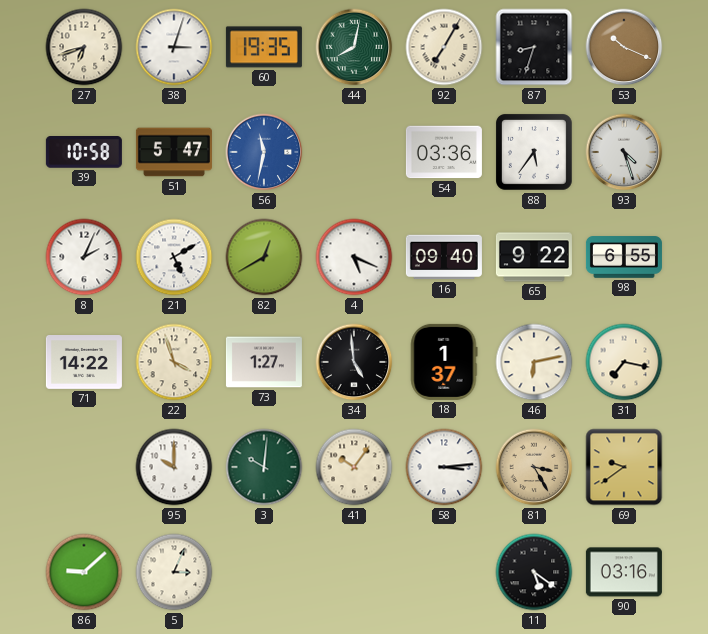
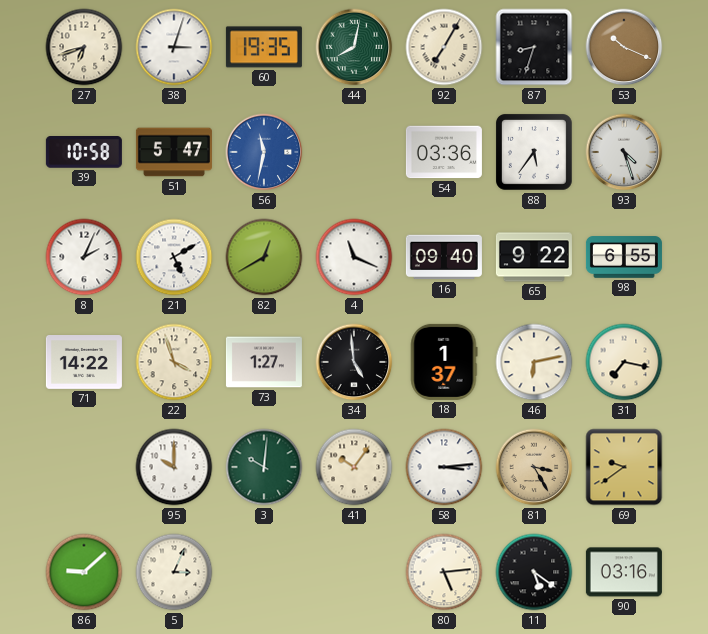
4: 5:19 -> 11:19 (354, 257)
80: none -> 5:14 (444, 572)
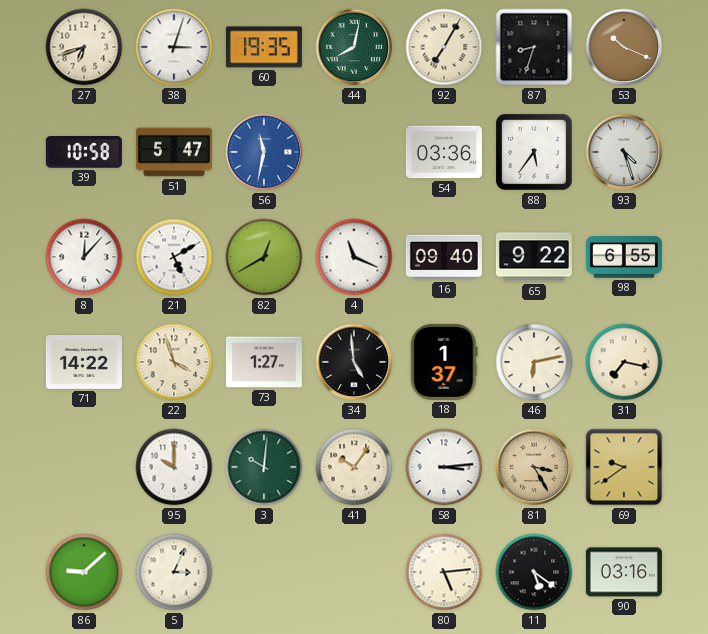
8: 2:04 -> 12:07 (84, 257)
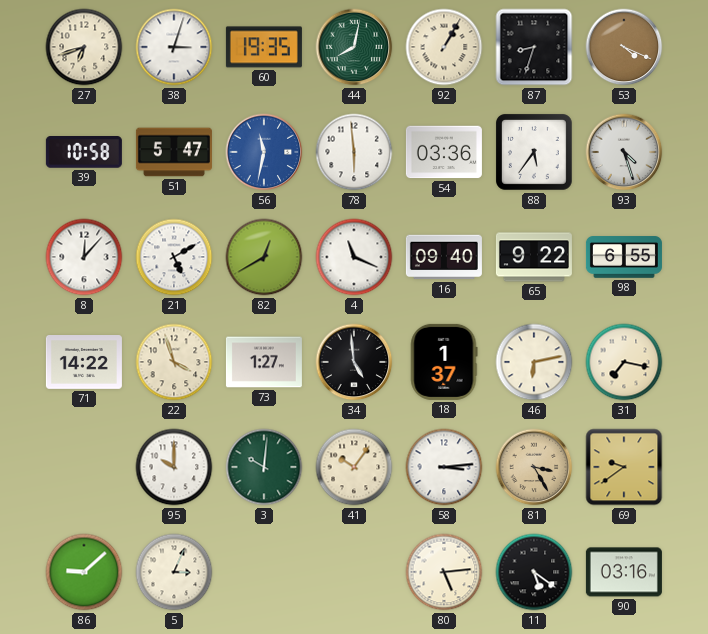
92: 7:05 -> 1:05 (444, 47)
53: 10:19 -> 4:19 (624, 47)
78: none -> 5:59 (354, 152)
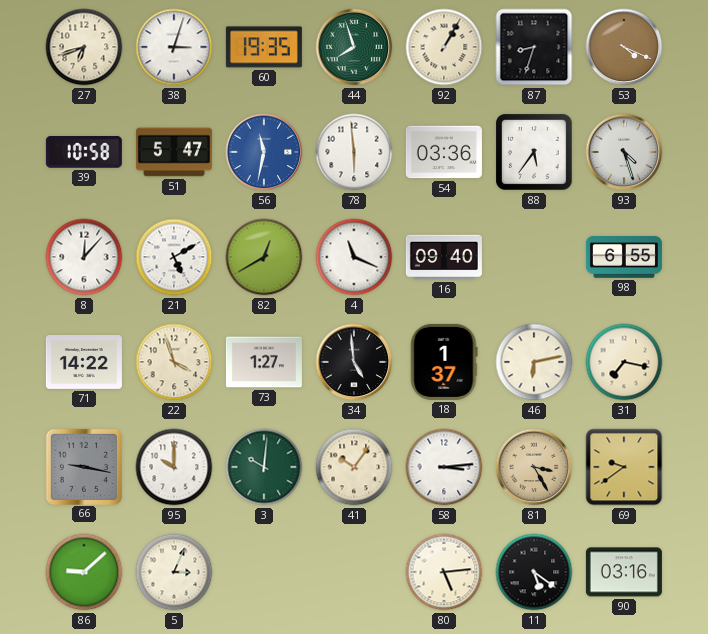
44: 8:02 -> 7:57 (354, 47)
65: 9:22 -> none (534, 257)
66: none -> 9:17 (83, 466)
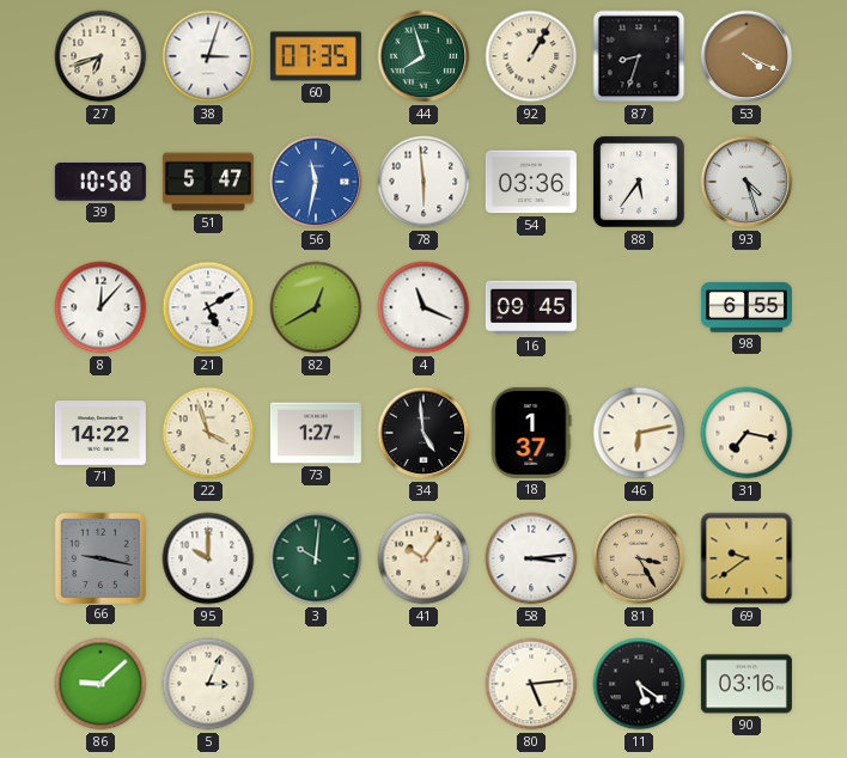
60: 19:35 -> 07:35 (316, 56)
16: 09:40 -> 09:45 (531, 307)
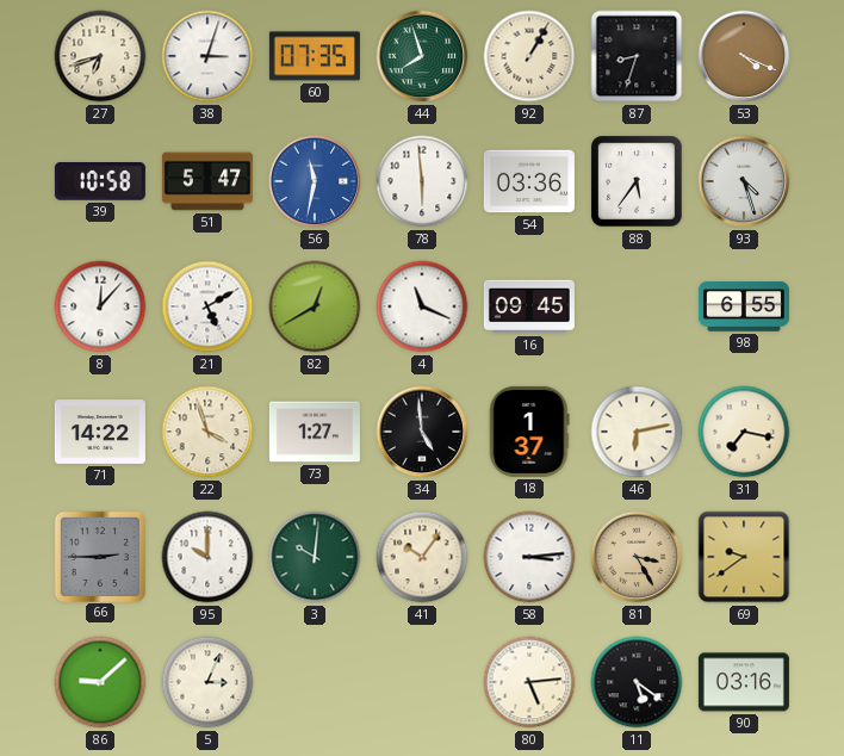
66: 9:17 -> 2:45 (99, 556)
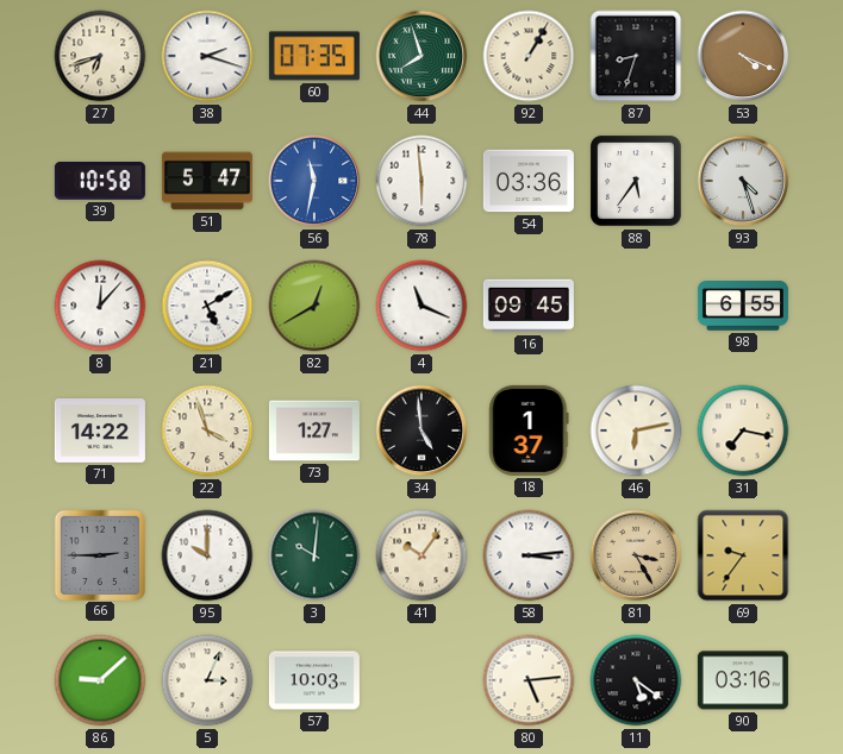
38: 3:03 -> 2:18 (207, 56)
69: 9:39 -> 9:36 (743, 555)
57: none -> 10:03 (314, 680)
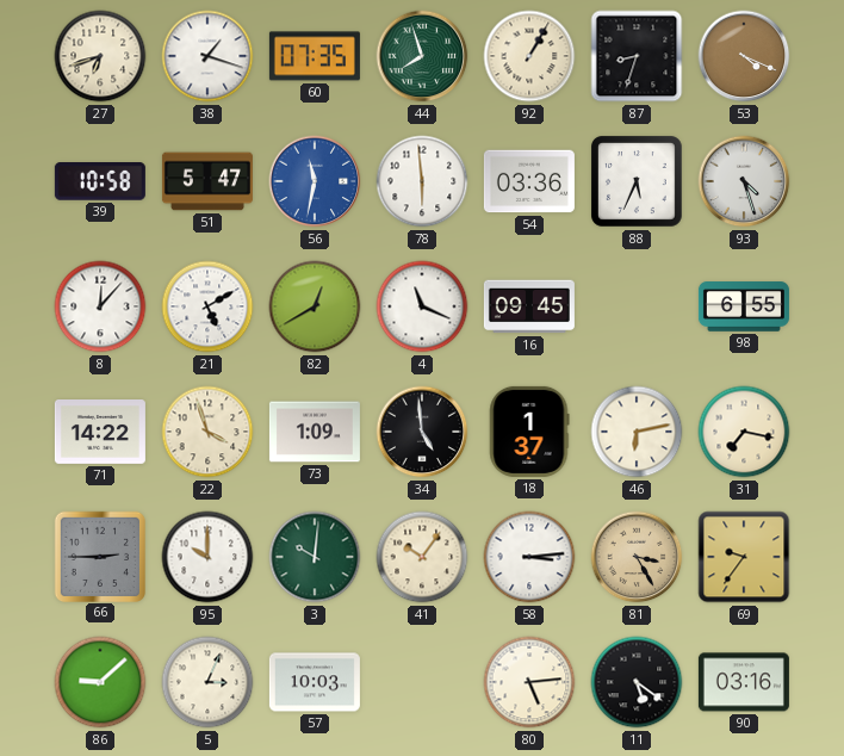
38: 2:18 -> 1:18 (207, 56)
88: 5:36 -> 5:34 (638, 182)
73: 1:27 -> 1:09 (315, 432)
